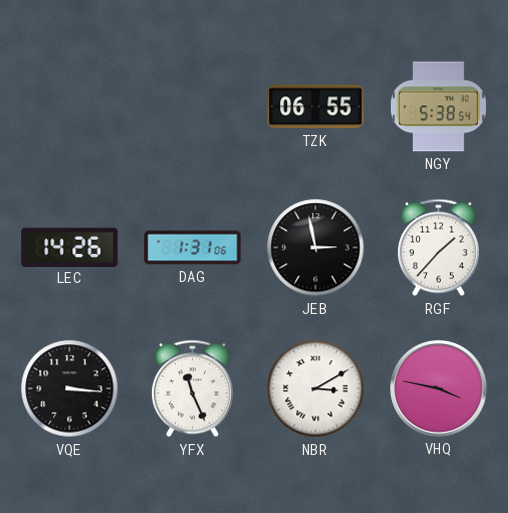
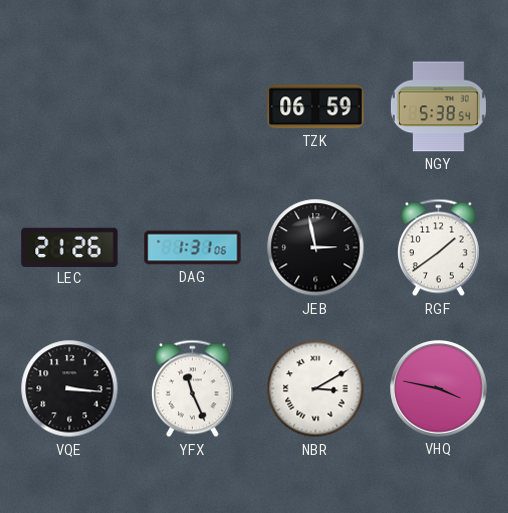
TZK: 06:55 -> 06:59 (316, 107)
LEC: 14:26 -> 21:26 (70, 247)
RGF: 1:37 -> 1:39 (438, 248)
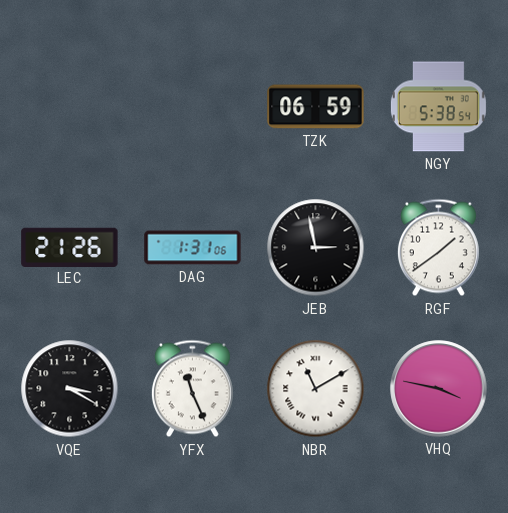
VQE: 3:16 -> 3:20 (70, 389)
NBR: 3:10 -> 11:10 (316, 389)
